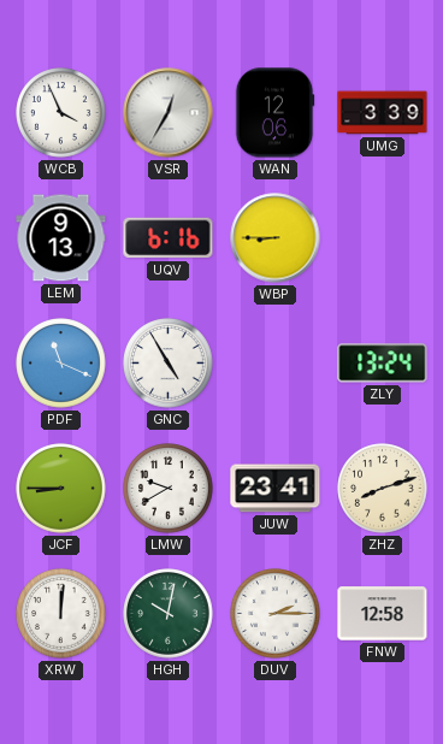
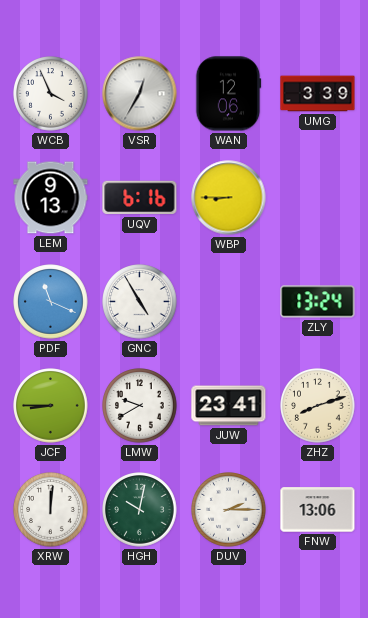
FNW: 12:58 -> 13:06 (318, 510)
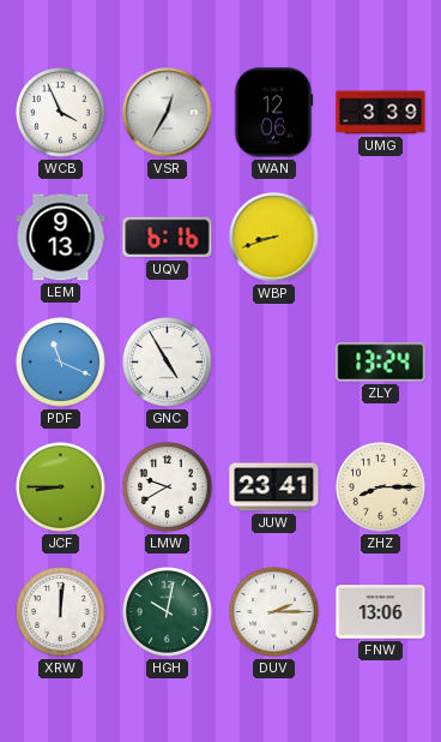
WBP: 8:45 -> 8:42 (274, 238)
ZHZ: 8:12 -> 8:15 (381, 487)
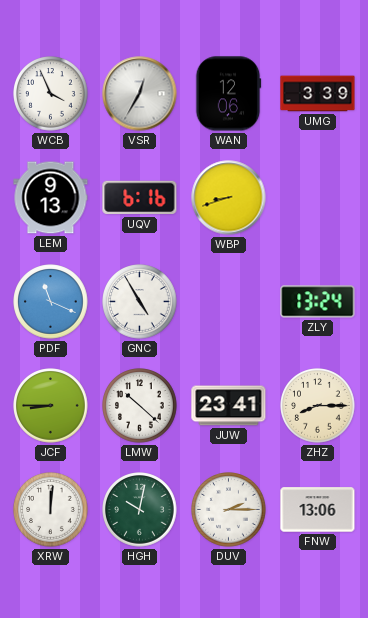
LMW: 9:40 -> 10:22 (140, 406)
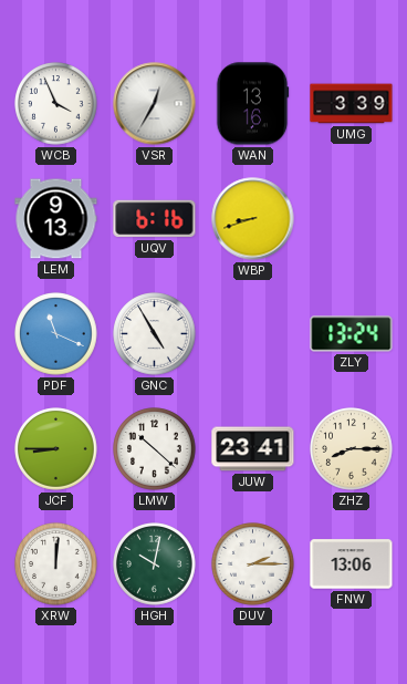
WAN: 12:06 -> 13:16 (252, 104)
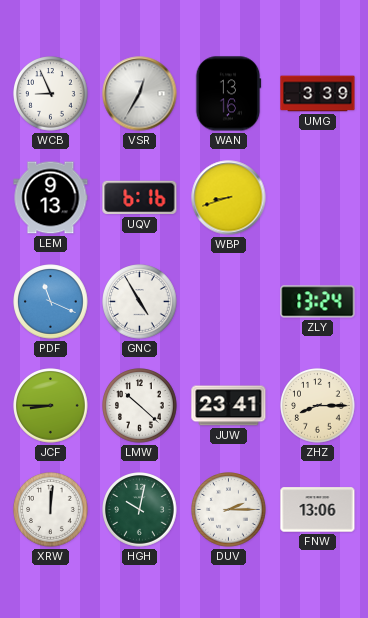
WCB: 3:56 -> 8:56 (51, 94)
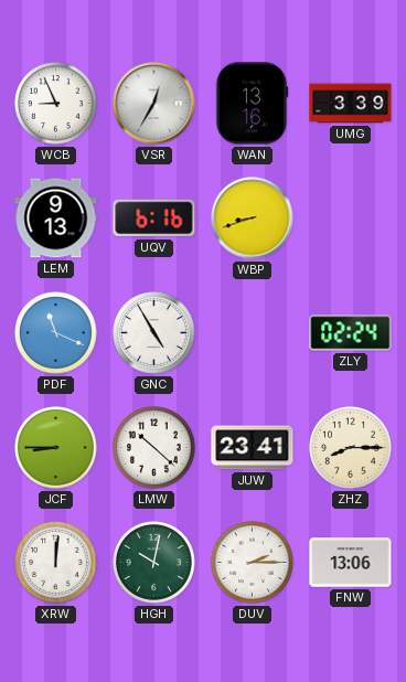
ZLY: 13:24 -> 02:24 (351, 333)
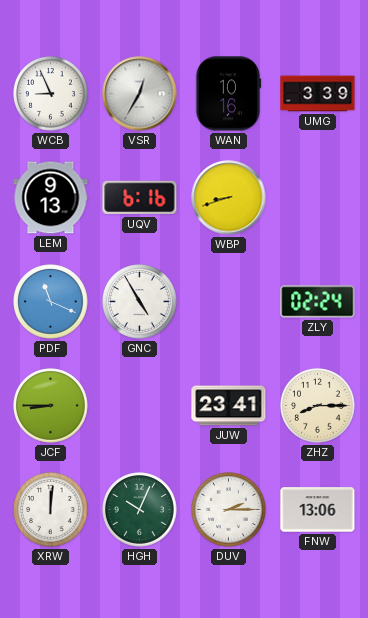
WAN: 13:16 -> 10:16 (228, 94)
LMW: 10:22 -> none (154, 448)
HGH: 10:02 -> 10:04 (140, 510)
